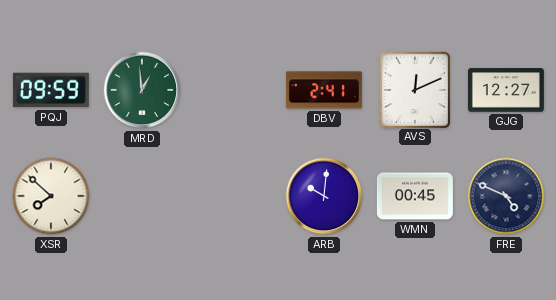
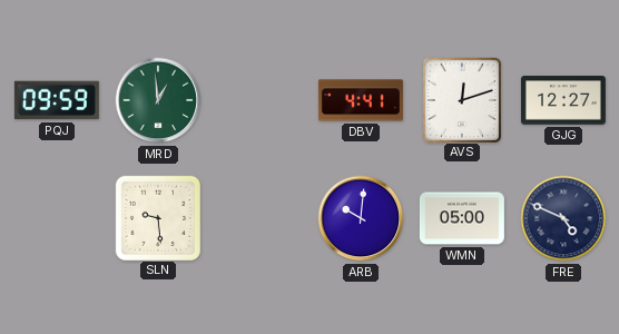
DBV: 2:41 -> 4:41 (361, 100)
AVS: 12:11 -> 12:12 (461, 99)
XSR: 7:52 -> none (51, 196)
SLN: none -> 9:29 (157, 217)
WMN: 00:45 -> 05:00 (462, 218)
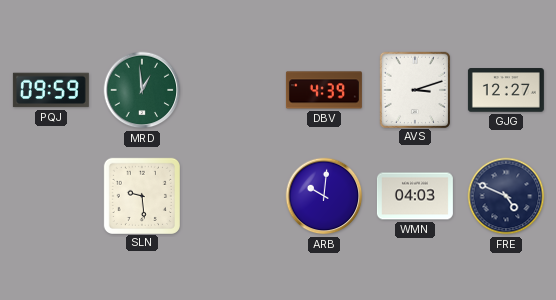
DBV: 4:41 -> 4:39 (324, 90)
AVS: 12:12 -> 3:12 (414, 89)
WMN: 05:00 -> 04:03 (415, 196)
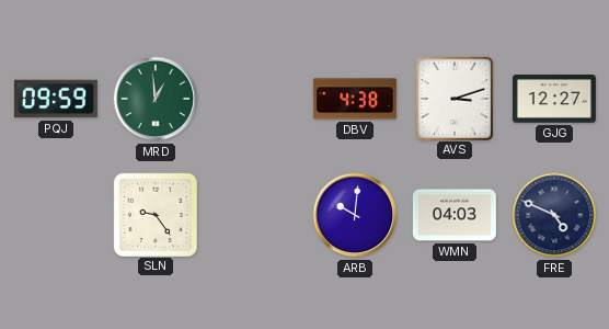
DBV: 4:39 -> 4:38 (355, 99)
SLN: 9:29 -> 9:24 (154, 214)
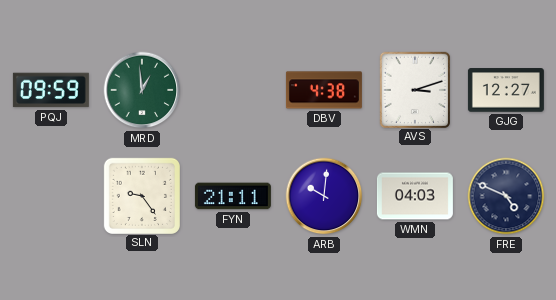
FYN: none -> 21:11 (233, 196)
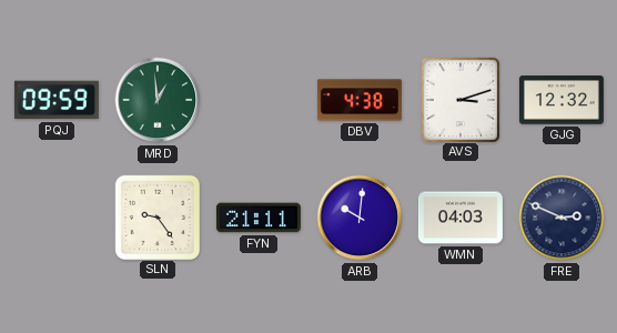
GJG: 12:27 -> 12:32 (562, 100)
FRE: 4:49 -> 2:49 (562, 218)
